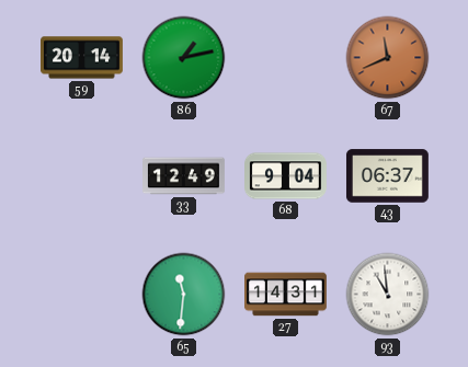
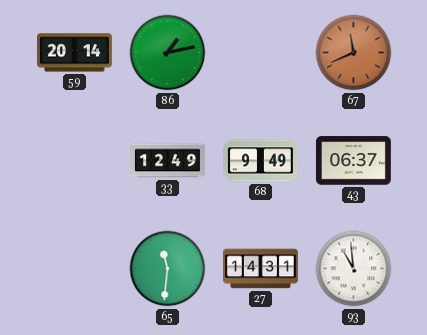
68: 9:04 -> 9:49 (261, 161)
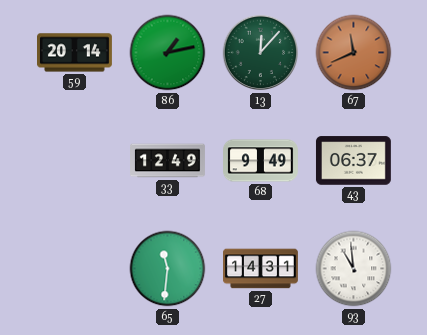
13: none -> 12:07 (261, 53)
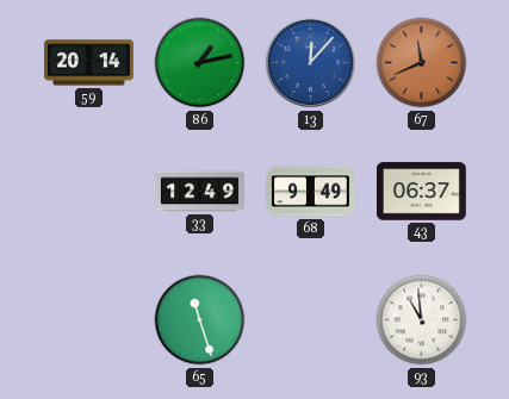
13 dial: green -> blue (311, 63)
65: 11:31 -> 11:27 (200, 320)
27: 14:31 -> none (261, 269)
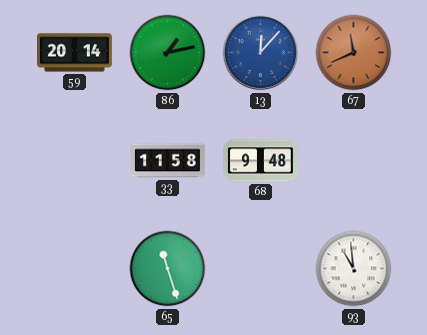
33: 12:49 -> 11:58 (168, 161)
68: 9:49 -> 9:48 (261, 161)
43: 06:37 -> none (421, 192)
